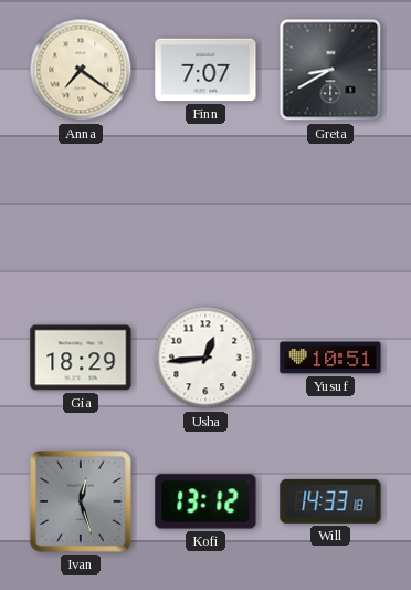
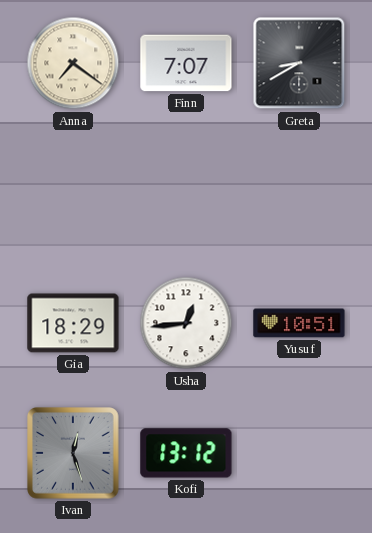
Will: 14:33 -> none (330, 503)
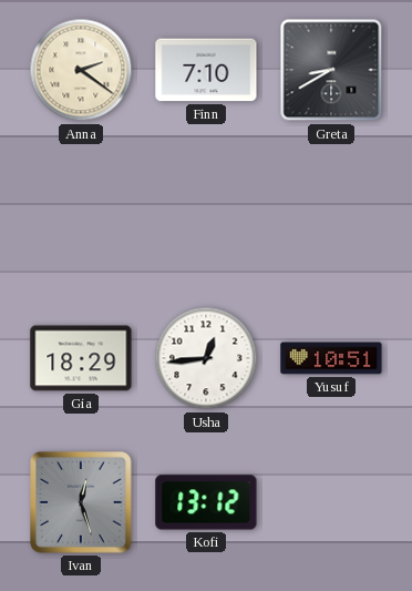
Anna: 7:21 -> 2:21 (81, 70)
Finn: 7:07 -> 7:10 (206, 70)
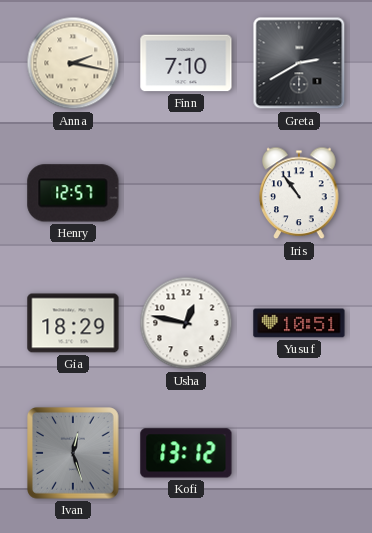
Anna: 2:21 -> 2:17 (73, 63)
Greta: 8:40 -> 2:40 (299, 63)
Henry: none -> 12:57 (73, 193)
Iris: none -> 10:54 (299, 193)
Usha: 12:44 -> 12:47 (186, 323)
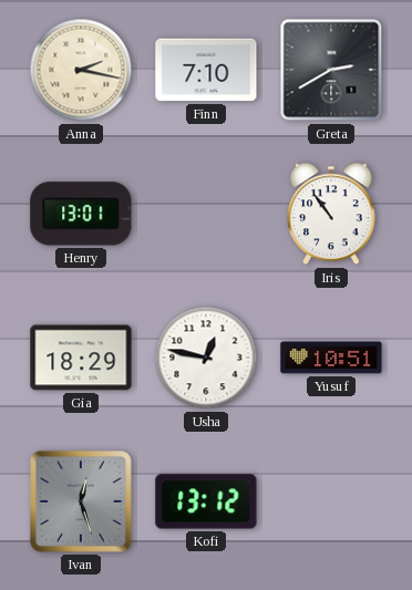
Henry: 12:57 -> 13:01 (81, 214)
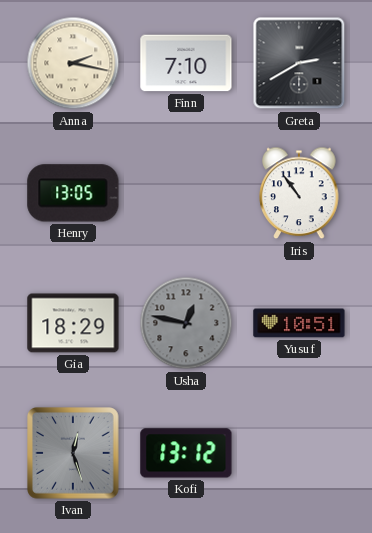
Henry: 13:01 -> 13:05 (73, 193)
Usha dial: white -> grey (186, 323)
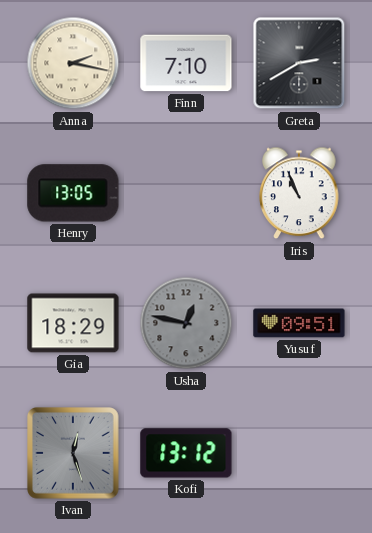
Iris: 10:54 -> 10:56 (299, 193)
Yusuf: 10:51 -> 09:51 (299, 323)
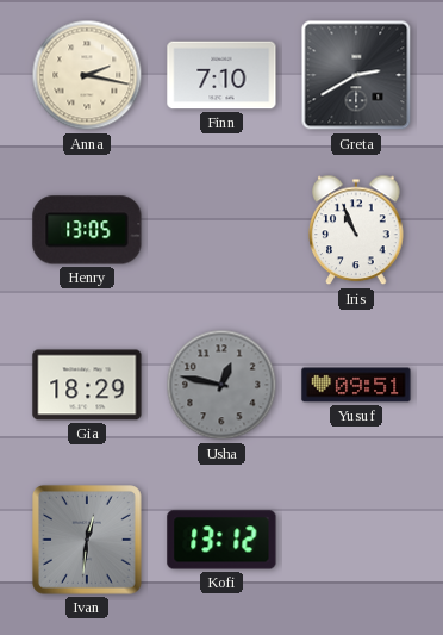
Ivan: 12:27 -> 12:31 (87, 540)
